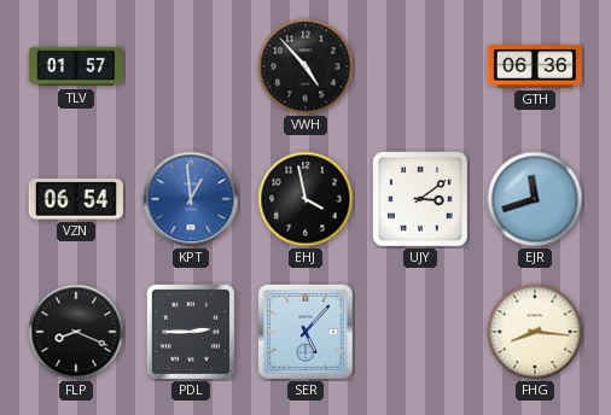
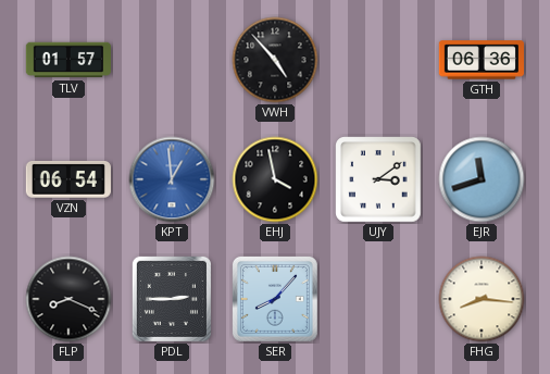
SER: 5:07 -> 8:07 (275, 299)
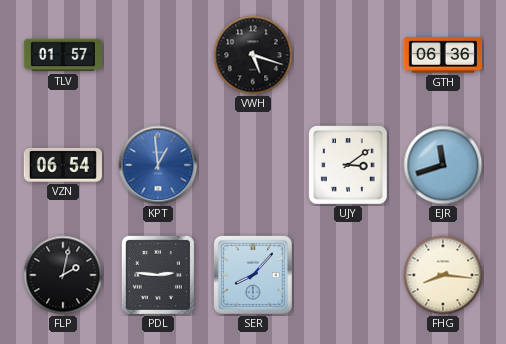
VWH: 4:53 -> 5:18 (253, 55)
EHJ: 3:58 -> none (275, 179)
FLP: 8:19 -> 2:02 (63, 275)
PDL: 2:45 -> 2:46 (158, 275)
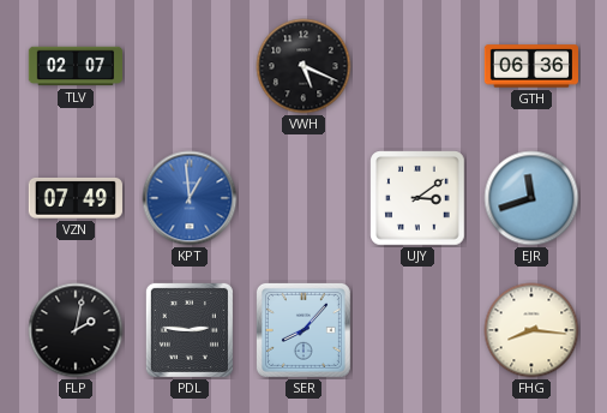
TLV: 01:57 -> 02:07 (74, 66)
VWH: 5:18 -> 5:19 (303, 66)
VZN: 06:54 -> 07:49 (76, 198)
